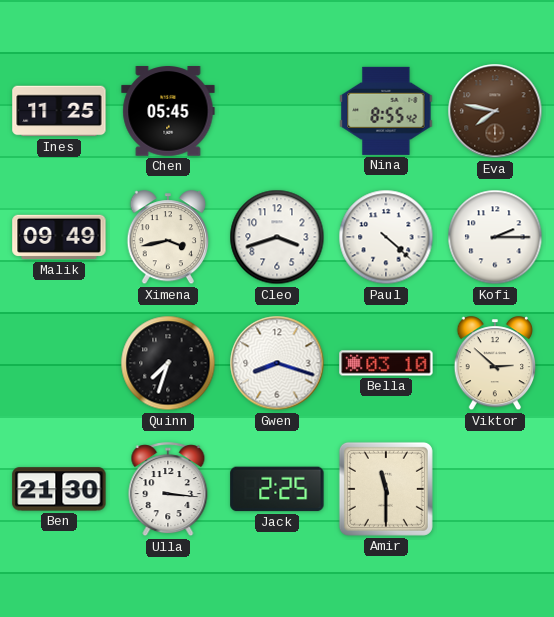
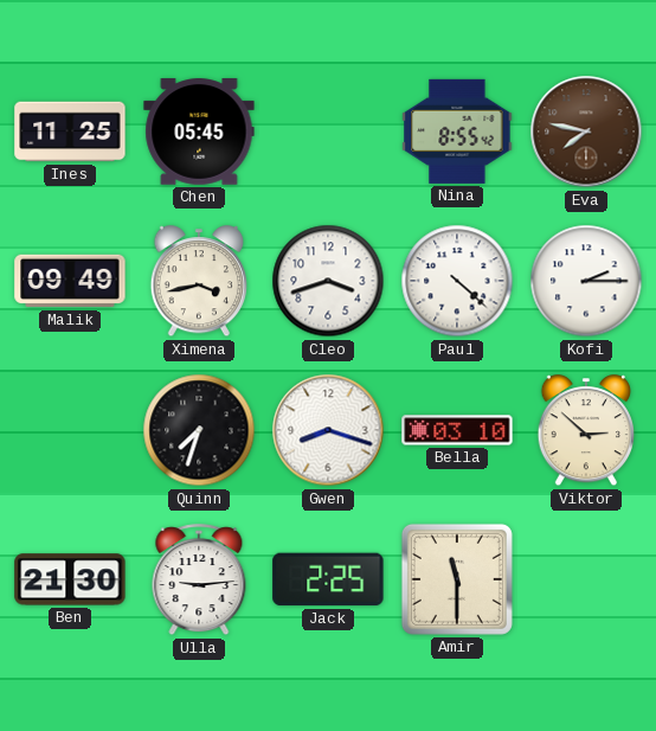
Ulla: 3:16 -> 9:14 (199, 581)
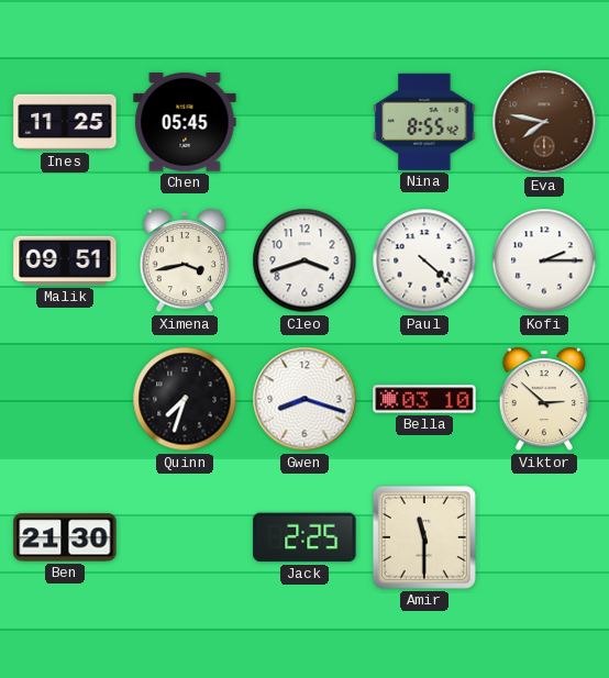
Malik: 09:49 -> 09:51 (65, 260)
Ulla: 9:14 -> none (199, 581)
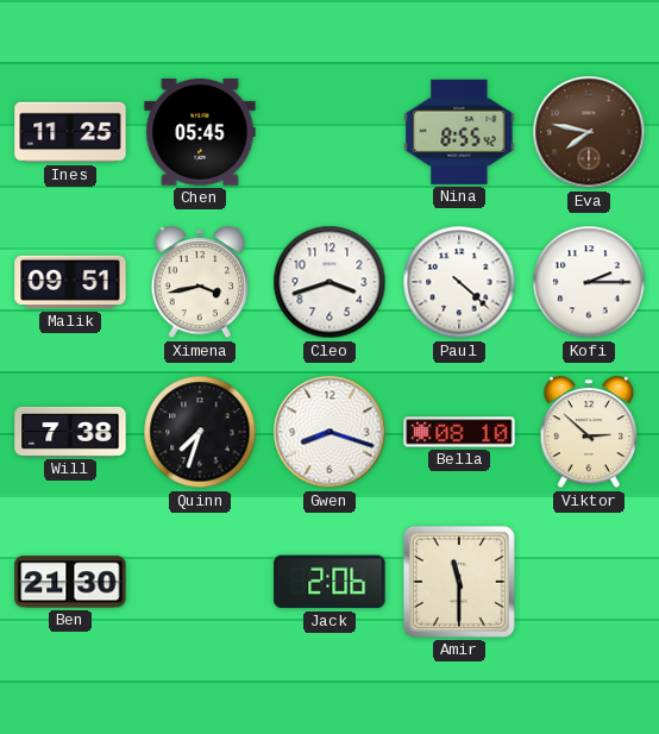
Will: none -> 7:38 (70, 432)
Bella: 03:10 -> 08:10 (459, 432)
Jack: 2:25 -> 2:06 (329, 582)
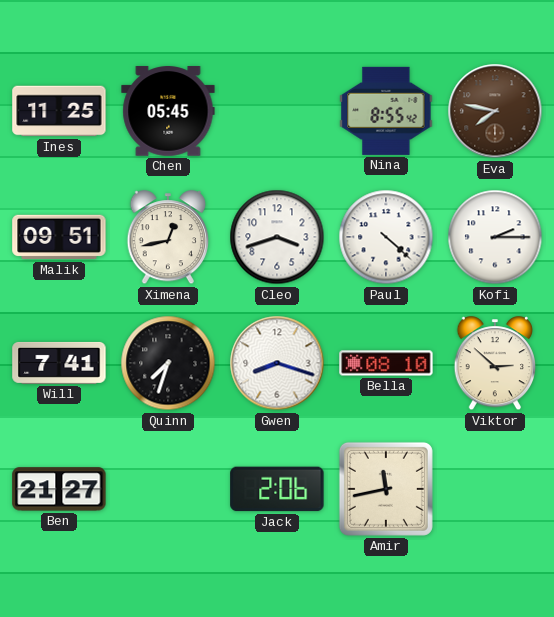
Ximena: 3:43 -> 12:43 (167, 238)
Will: 7:38 -> 7:41 (59, 363)
Ben: 21:30 -> 21:27 (59, 489)
Amir: 11:30 -> 11:43 (386, 489)
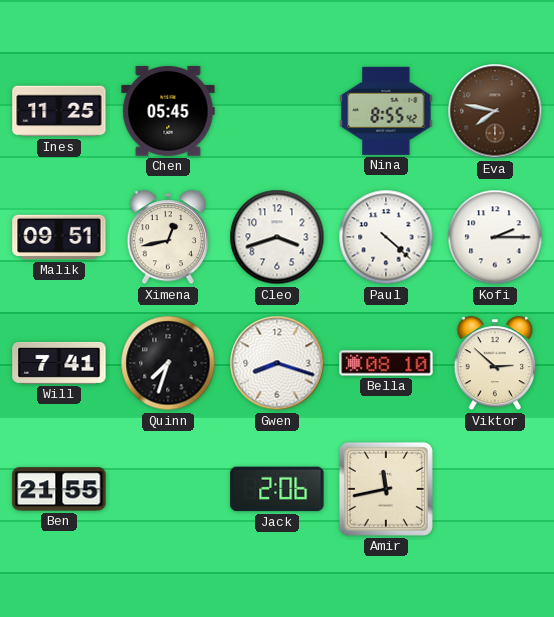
Ben: 21:27 -> 21:55 (59, 489)
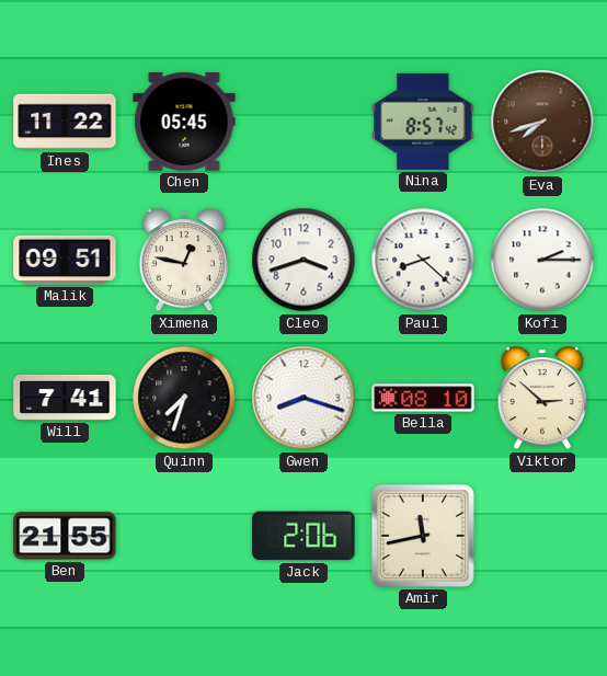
Ines: 11:25 -> 11:22 (65, 122)
Nina: 8:55 -> 8:57 (423, 122)
Eva: 7:47 -> 7:42 (542, 122)
Ximena: 12:43 -> 12:47 (183, 261)
Paul: 4:22 -> 8:22 (423, 260)
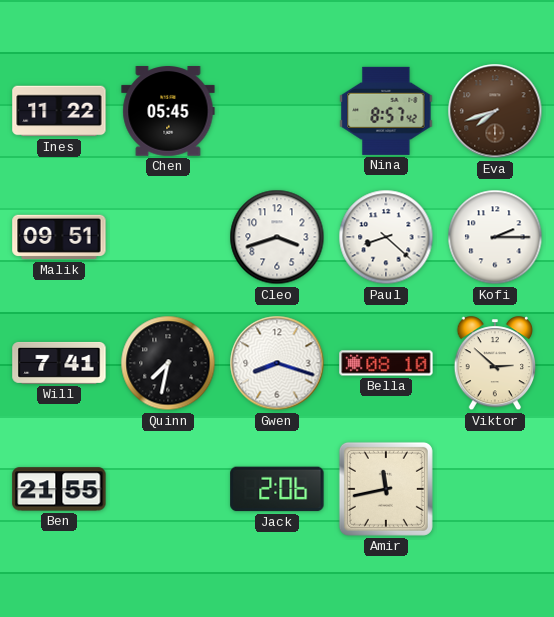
Ximena: 12:47 -> none (183, 261)
Quinn: 7:33 -> 7:32 (168, 363)
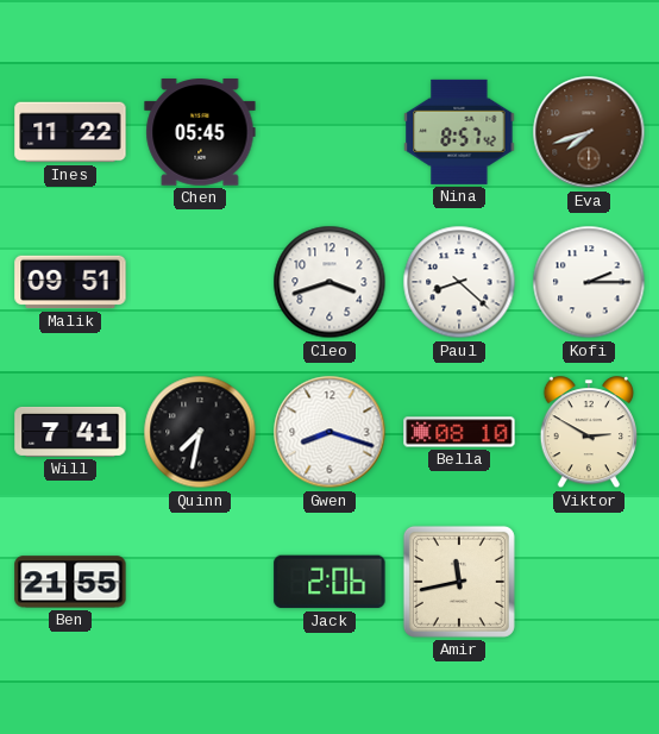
Viktor: 2:52 -> 2:50 (588, 433)
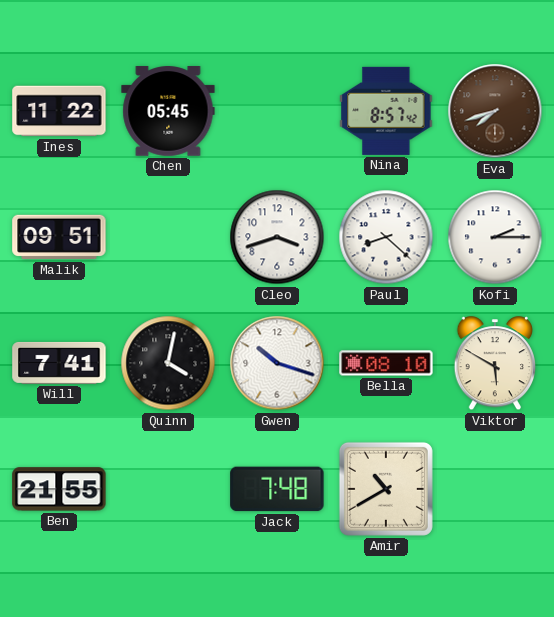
Quinn: 7:32 -> 4:02 (168, 363)
Gwen: 8:18 -> 10:18 (277, 363)
Viktor: 2:50 -> 5:50 (494, 364)
Jack: 2:06 -> 7:48 (277, 489)
Amir: 11:43 -> 10:40 (386, 489)
